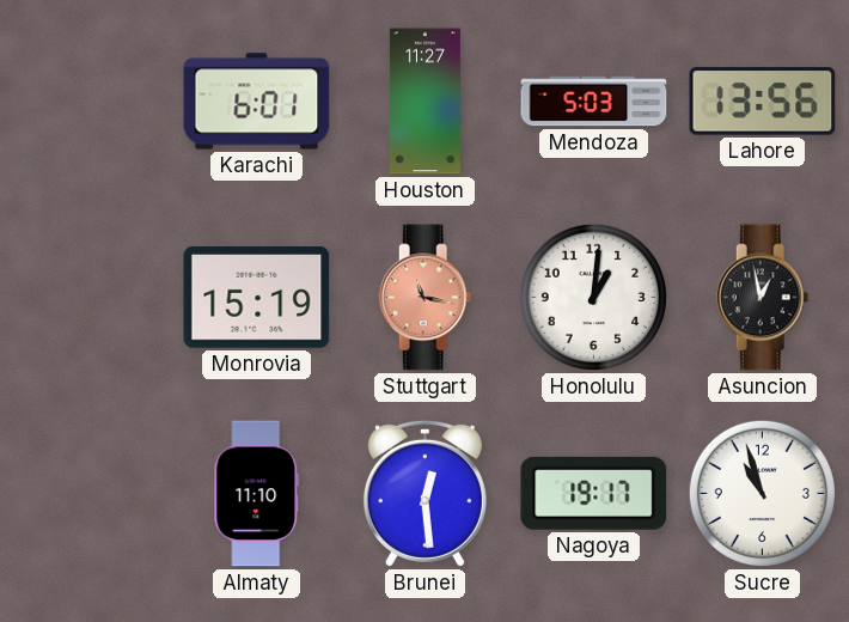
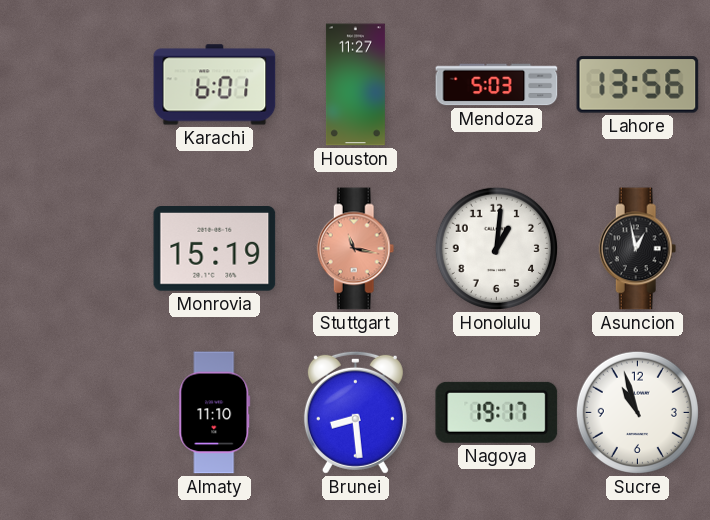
Brunei: 12:29 -> 8:29 (355, 412)
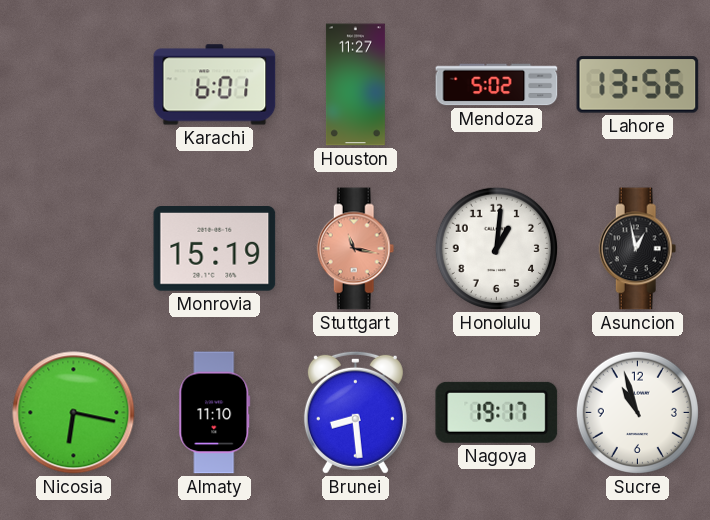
Mendoza: 5:03 -> 5:02 (497, 85)
Nicosia: none -> 6:17 (74, 413)
